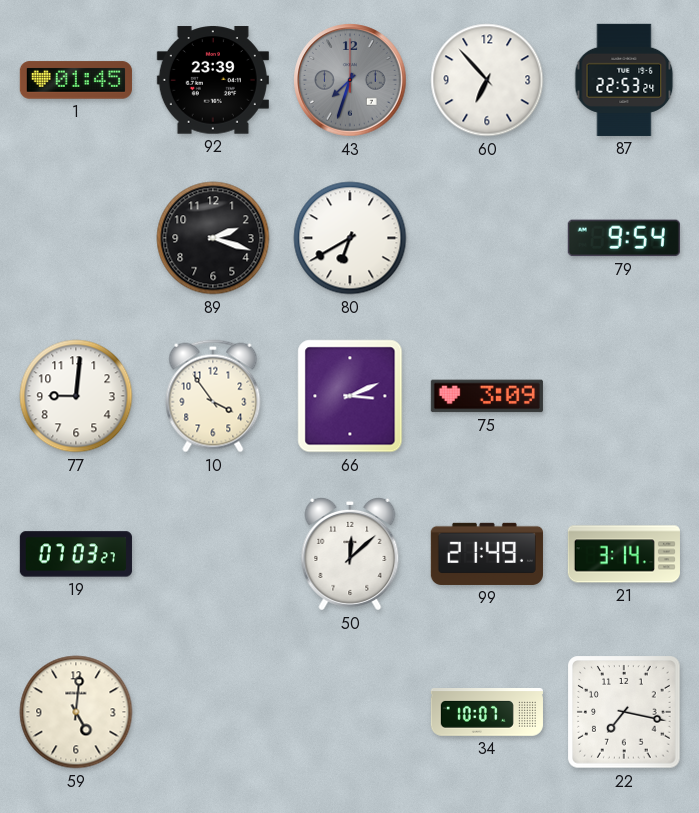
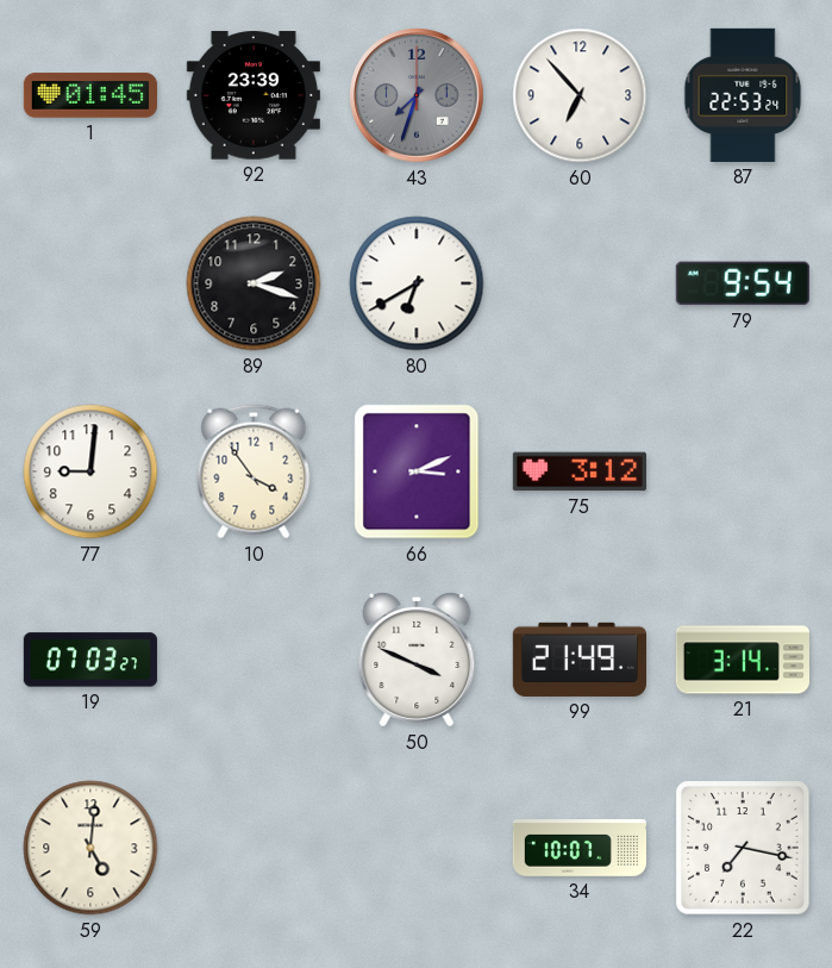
75: 3:09 -> 3:12 (580, 471)
50: 12:08 -> 3:49 (417, 660)
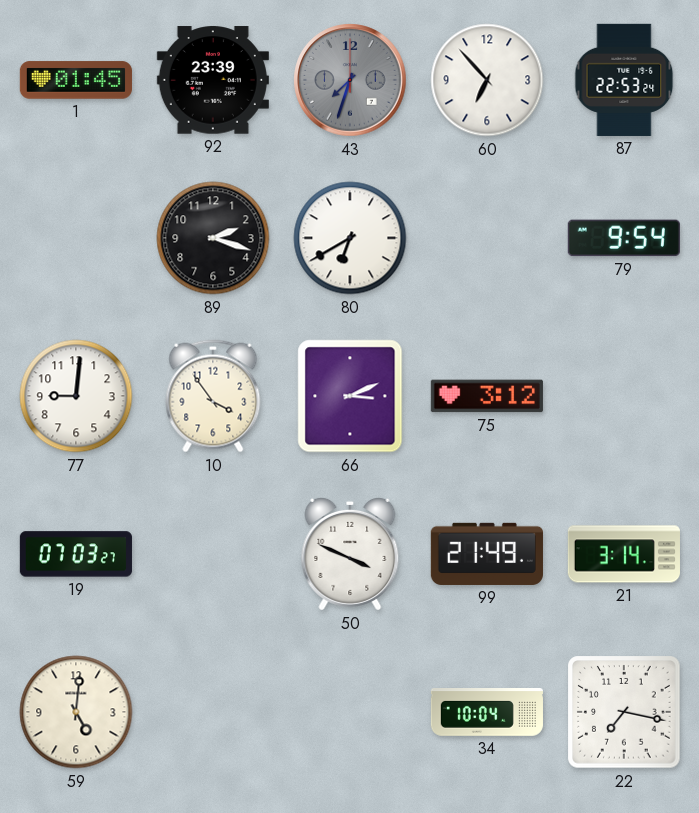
34: 10:07 -> 10:04 (487, 713)
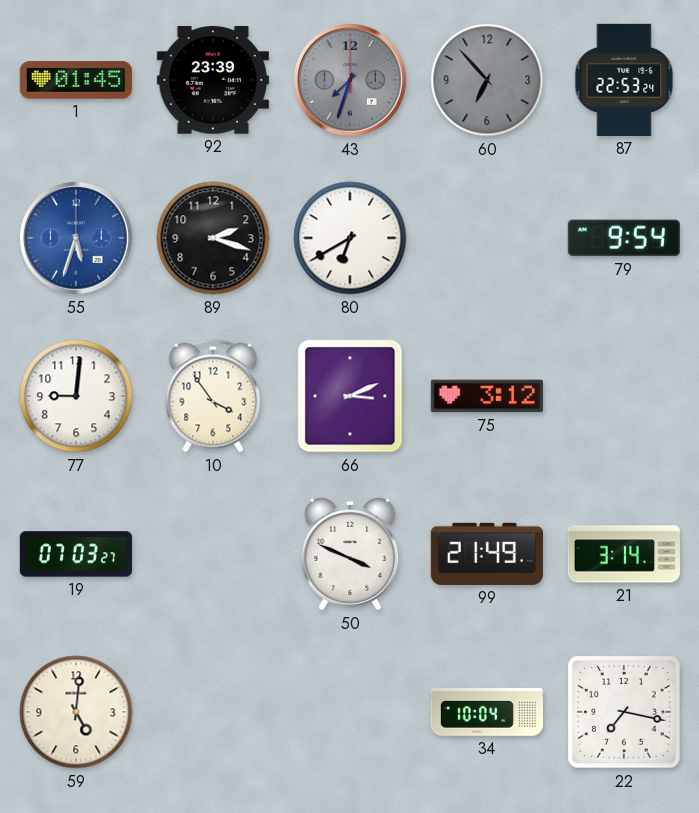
60 dial: white -> grey (487, 80)
55: none -> 5:33 (76, 238)
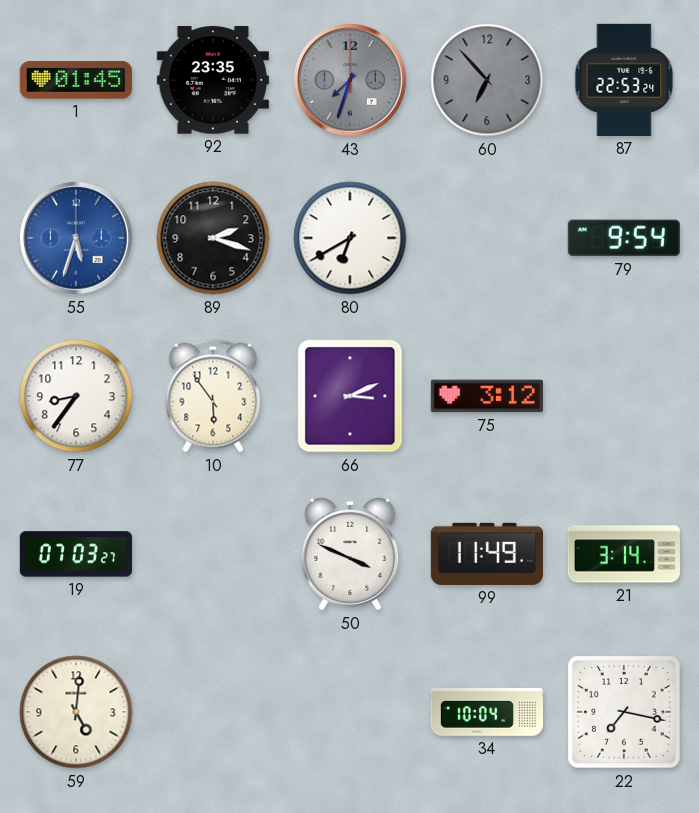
92: 23:39 -> 23:35 (213, 80)
77: 9:01 -> 8:36 (76, 396)
10: 3:54 -> 5:54 (213, 396)
99: 21:49 -> 11:49 (487, 554)
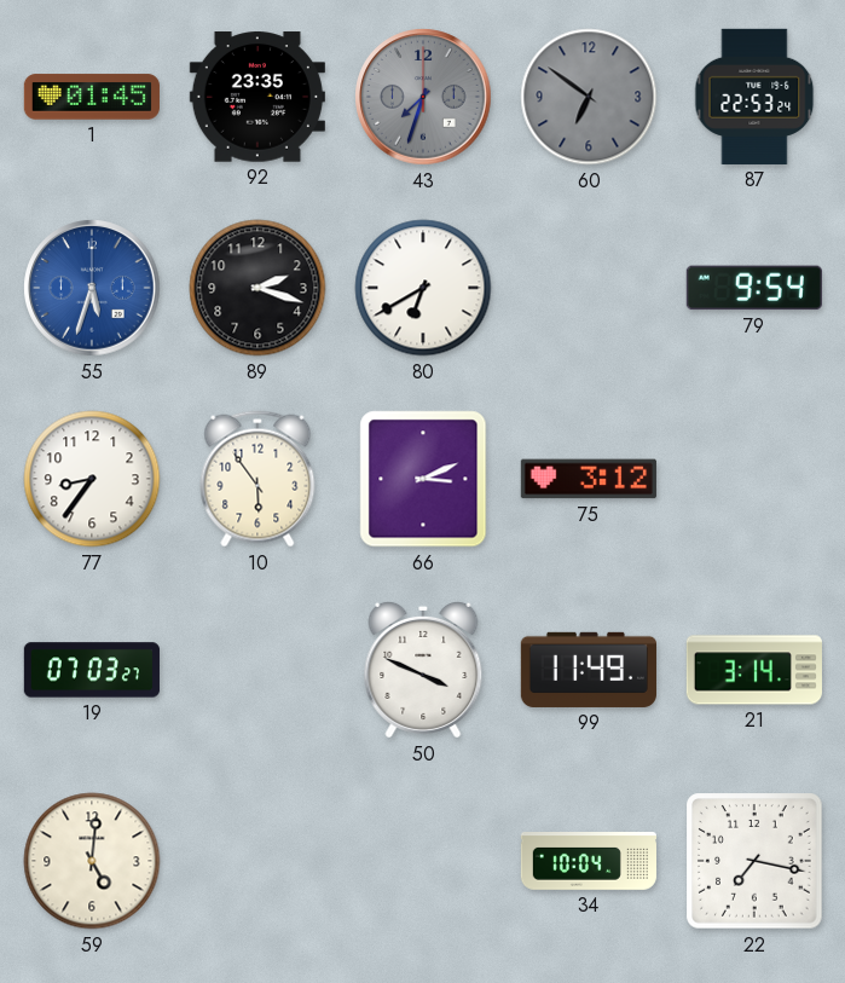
60: 6:53 -> 6:51 (589, 97)
